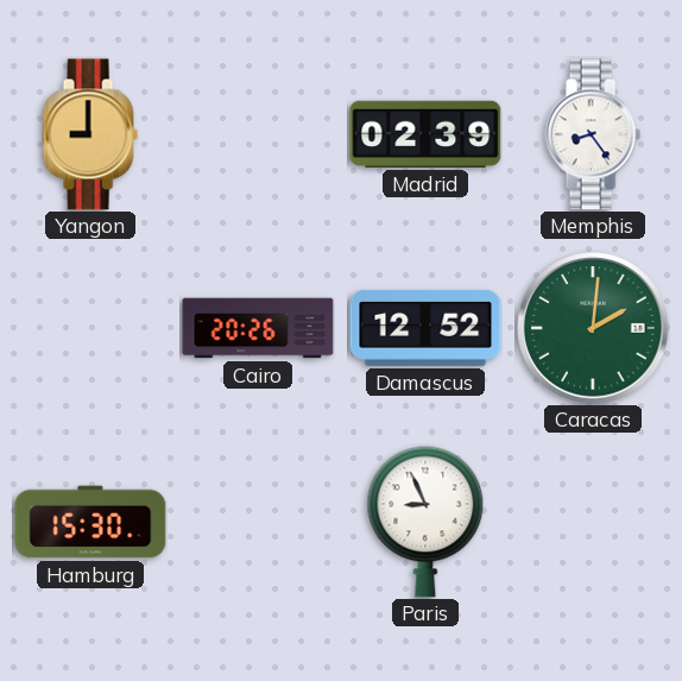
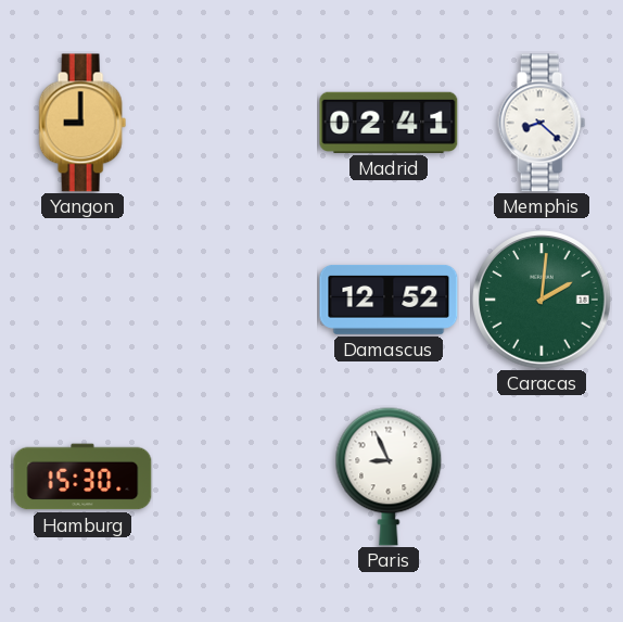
Madrid: 02:39 -> 02:41 (389, 123)
Memphis: 8:24 -> 8:22 (542, 123)
Cairo: 20:26 -> none (258, 328)
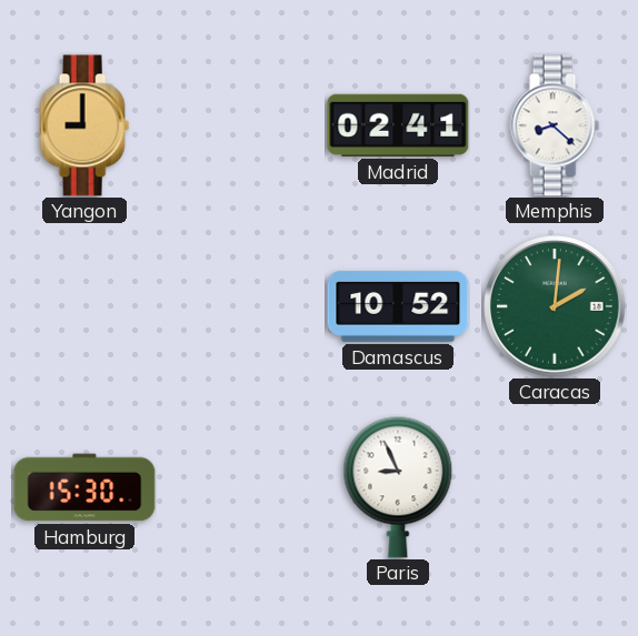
Damascus: 12:52 -> 10:52 (398, 306)
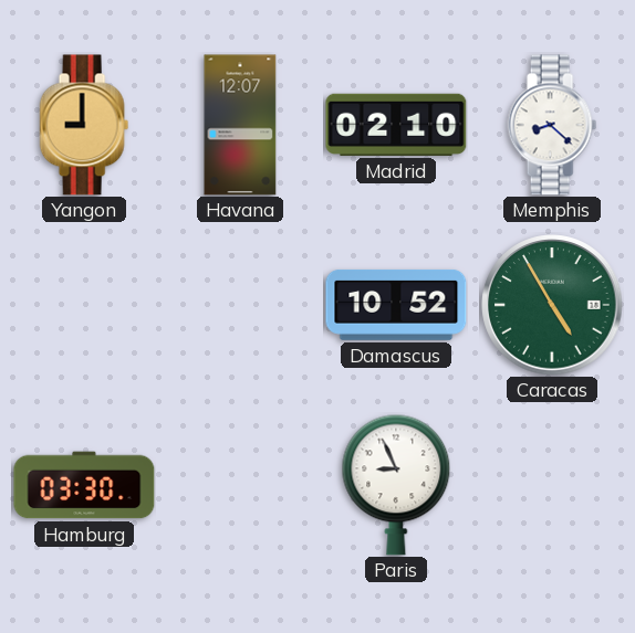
Havana: none -> 12:07 (240, 125)
Madrid: 02:41 -> 02:10 (396, 125)
Caracas: 2:01 -> 4:55 (552, 305)
Hamburg: 15:30 -> 03:30 (84, 485)
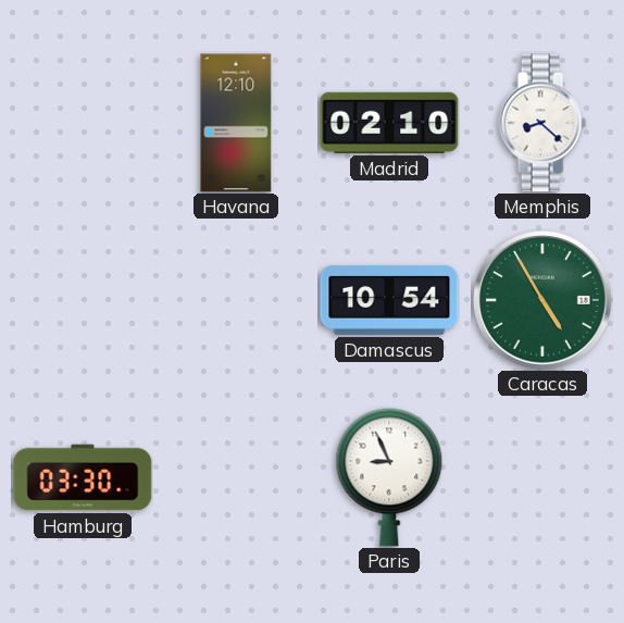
Yangon: 9:00 -> none (84, 125)
Havana: 12:07 -> 12:10 (236, 123)
Damascus: 10:52 -> 10:54 (389, 300)
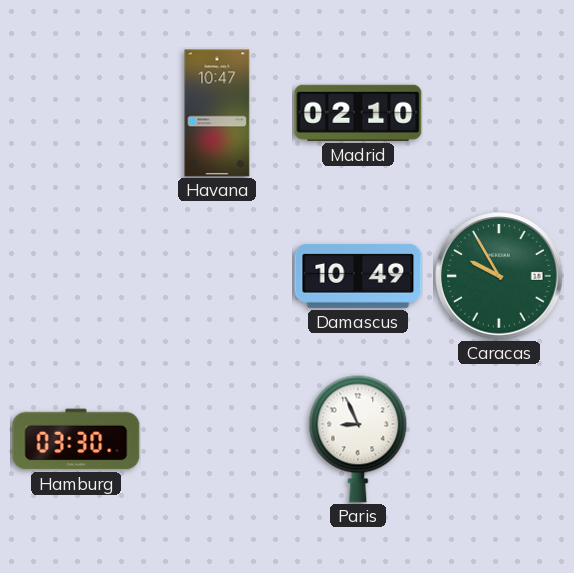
Havana: 12:10 -> 10:47 (217, 113)
Memphis: 8:22 -> none (542, 123)
Damascus: 10:54 -> 10:49 (358, 276)
Caracas: 4:55 -> 9:55 (499, 276)
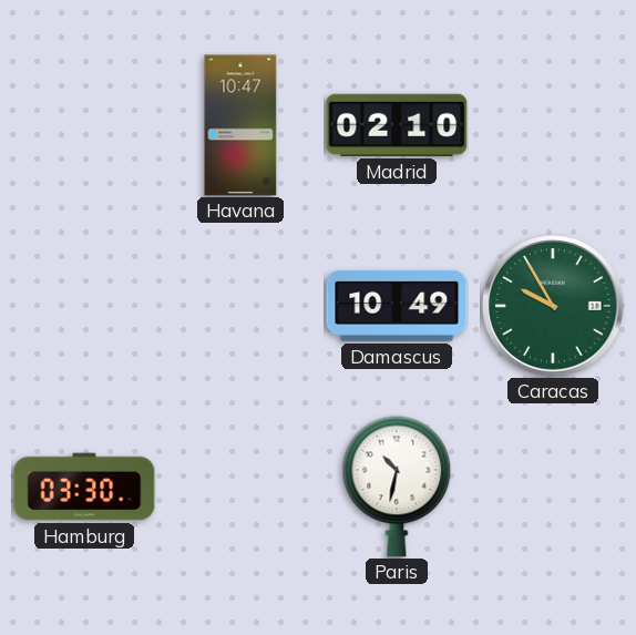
Paris: 8:56 -> 10:32 (397, 487)
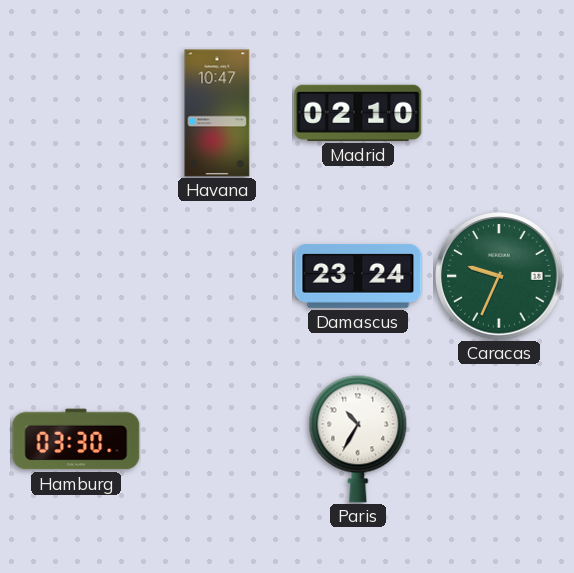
Damascus: 10:49 -> 23:24 (358, 276)
Caracas: 9:55 -> 9:34 (499, 276)
Paris: 10:32 -> 10:35 (358, 439)
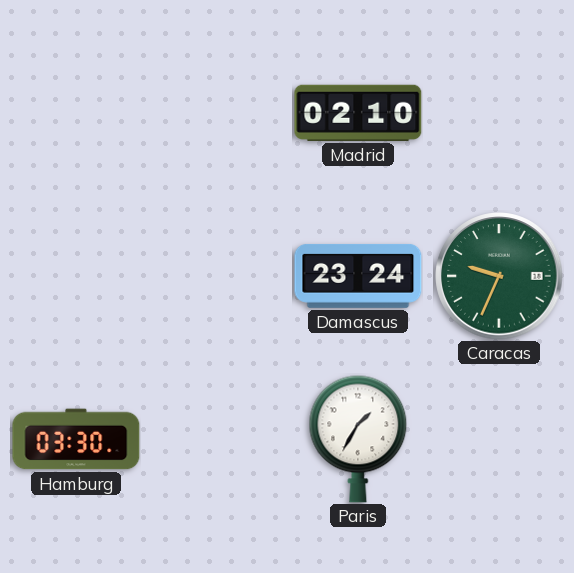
Havana: 10:47 -> none (217, 113)
Paris: 10:35 -> 1:35 (358, 439)
